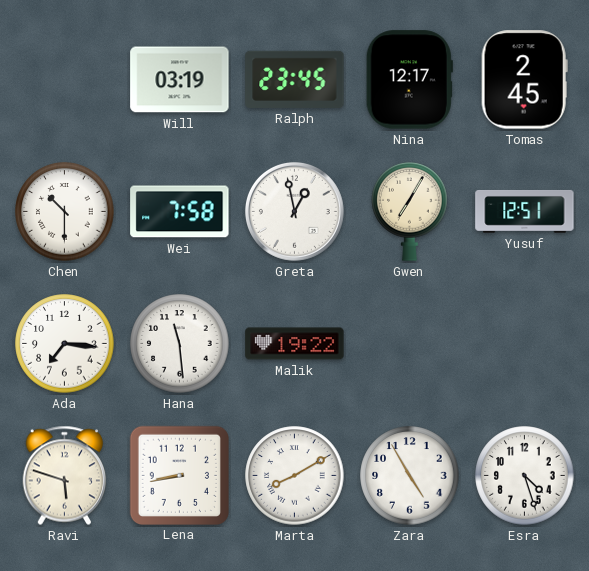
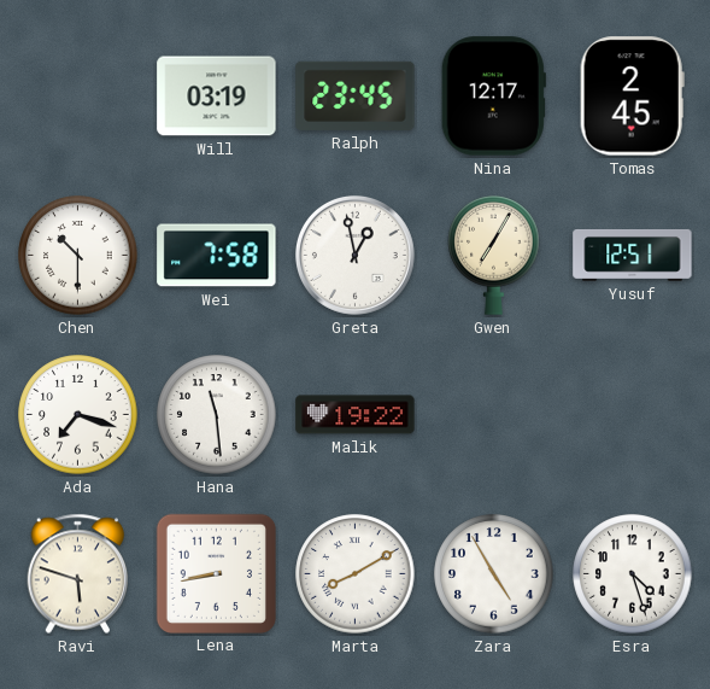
Ada: 7:16 -> 7:18 (78, 415)
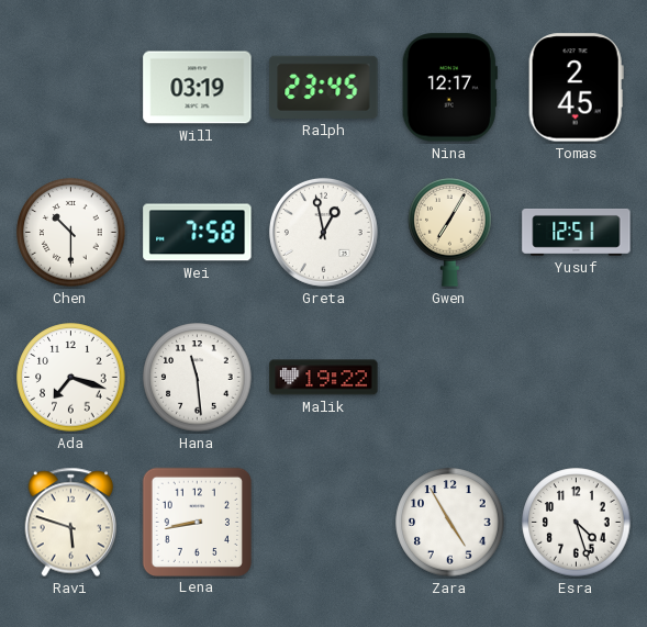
Marta: 8:10 -> none (356, 574)
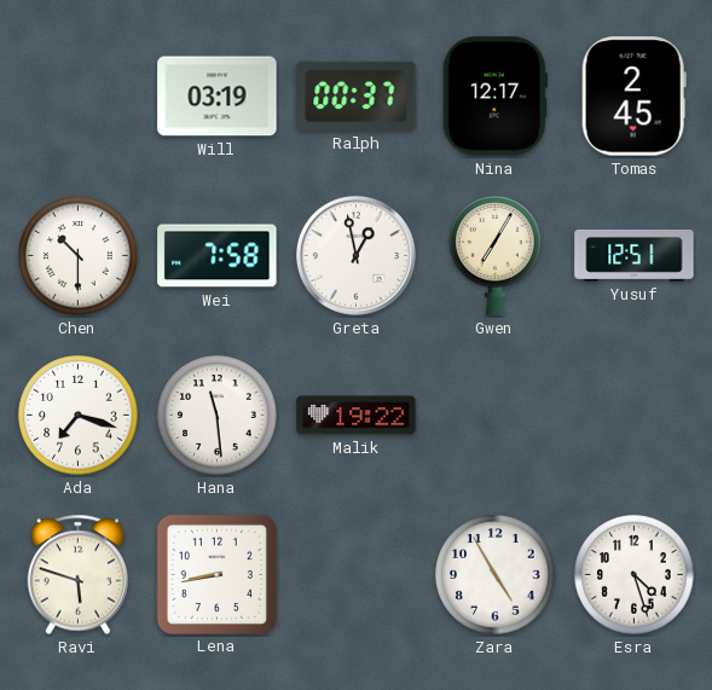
Ralph: 23:45 -> 00:37 (357, 95)
